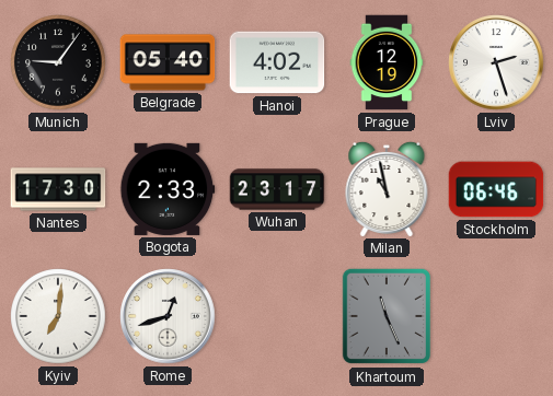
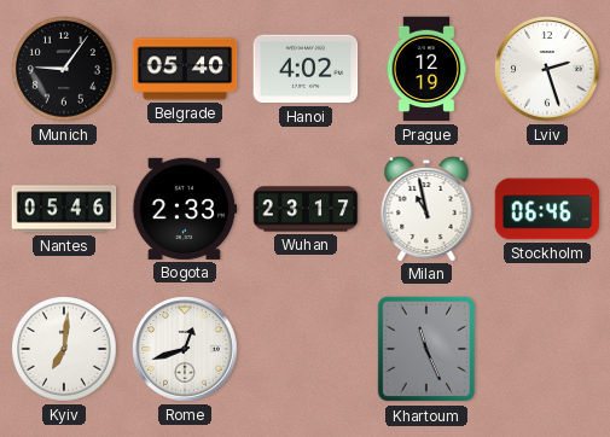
Nantes: 17:30 -> 05:46 (64, 209)
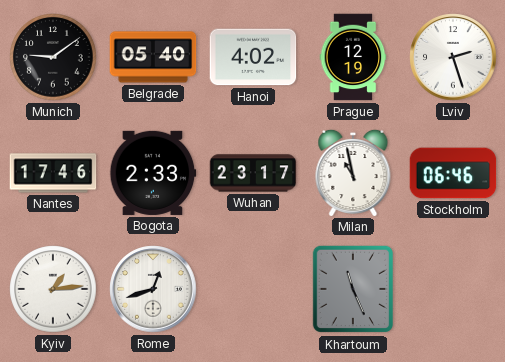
Munich: 9:06 -> 9:09 (53, 57)
Nantes: 05:46 -> 17:46 (53, 173)
Kyiv: 7:01 -> 1:14 (53, 289)
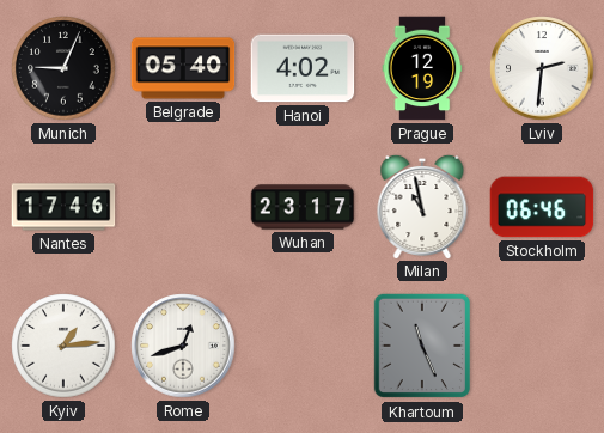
Munich: 9:09 -> 9:04 (63, 68)
Lviv: 2:27 -> 2:31 (542, 68)
Bogota: 2:33 -> none (153, 173)
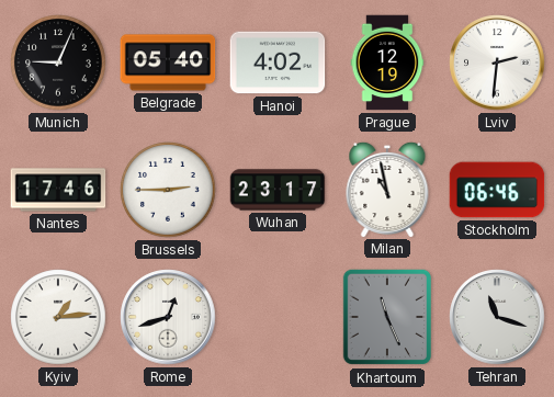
Brussels: none -> 2:45 (168, 190)
Tehran: none -> 11:18 (497, 317)
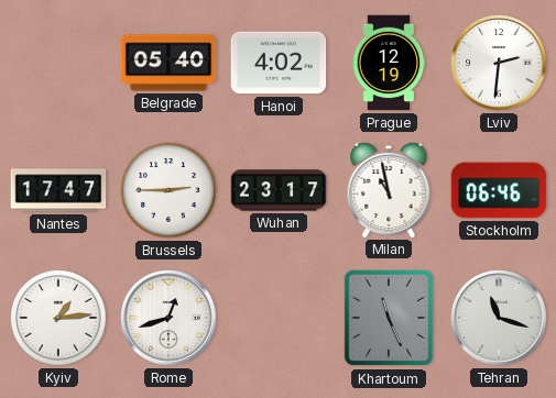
Munich: 9:04 -> none (58, 63)
Nantes: 17:46 -> 17:47 (58, 190)
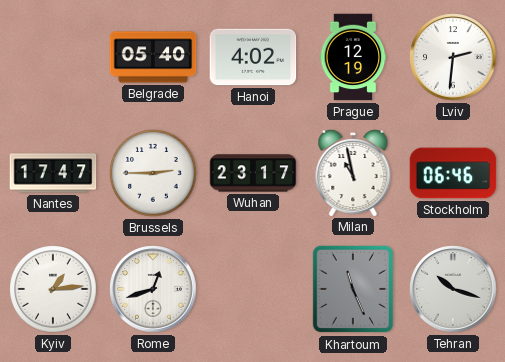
Tehran: 11:18 -> 10:18 (453, 289)
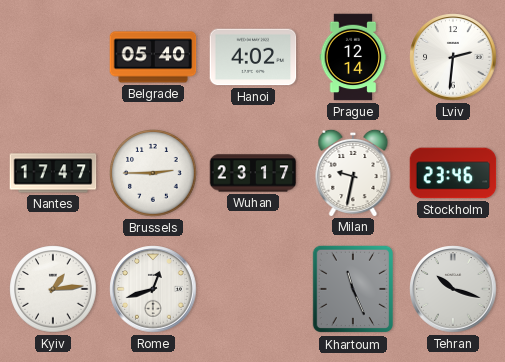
Prague: 12:19 -> 12:14 (353, 57)
Milan: 10:58 -> 9:32 (353, 172)
Stockholm: 06:46 -> 23:46 (453, 173)
